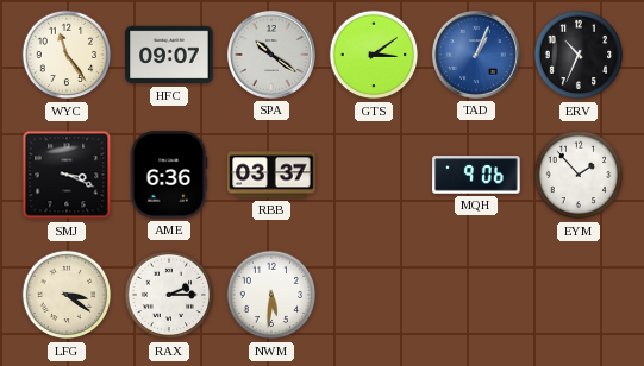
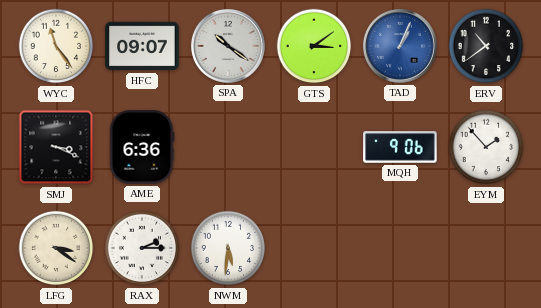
ERV: 10:34 -> 10:39 (486, 46)
RBB: 03:37 -> none (271, 175)
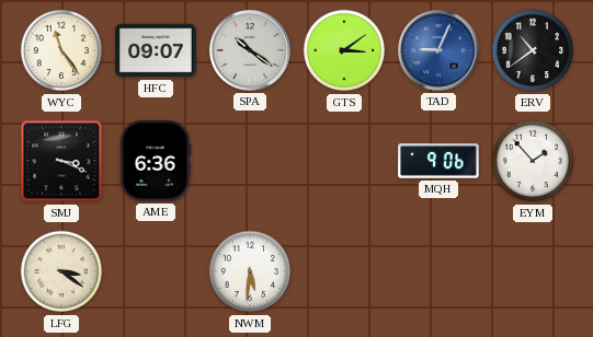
TAD: 1:04 -> 9:04 (438, 50)
RAX: 2:15 -> none (142, 248)
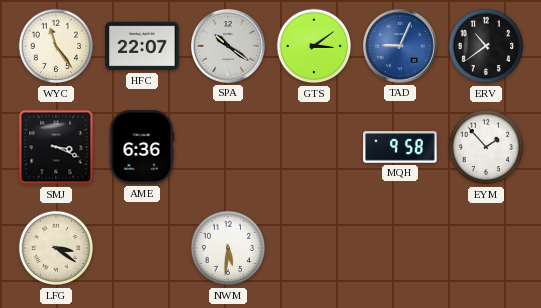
HFC: 09:07 -> 22:07 (142, 46)
MQH: 9:06 -> 9:58 (400, 147)
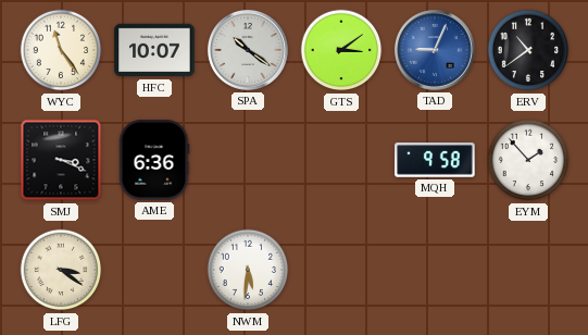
HFC: 22:07 -> 10:07 (154, 50)
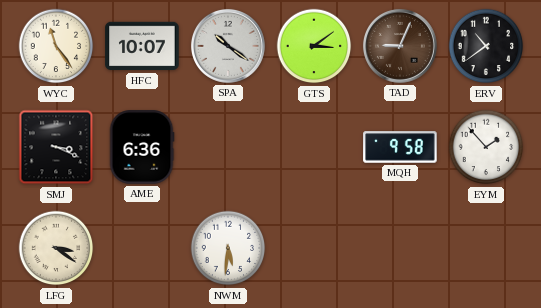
TAD dial: blue -> brown (400, 46)
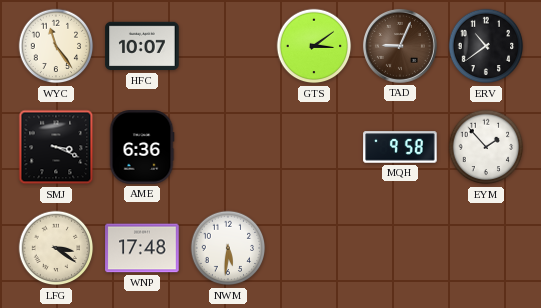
SPA: 10:21 -> none (228, 46)
WNP: none -> 17:48 (142, 248)
